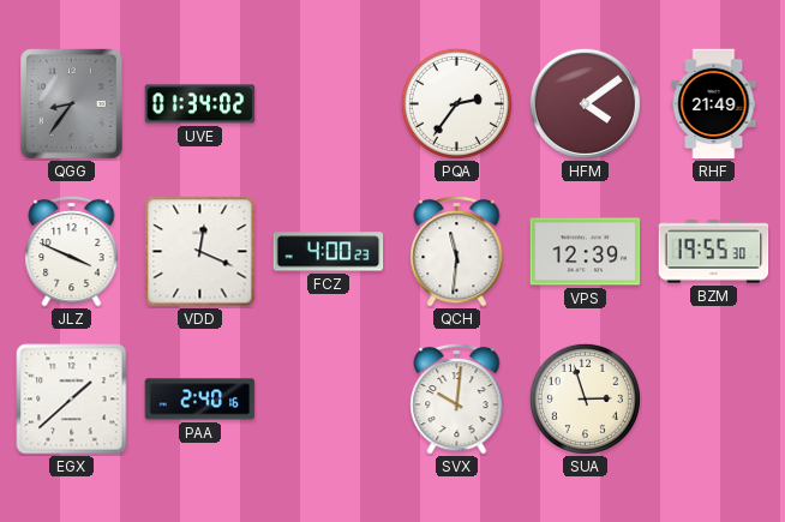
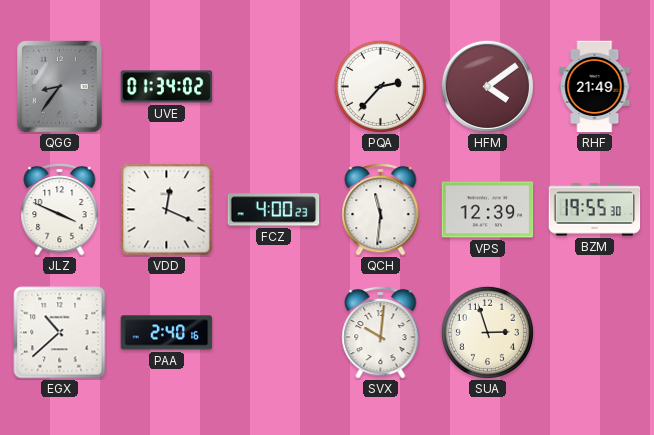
PQA: 2:36 -> 2:37 (380, 86)
EGX: 1:38 -> 10:38 (60, 333)
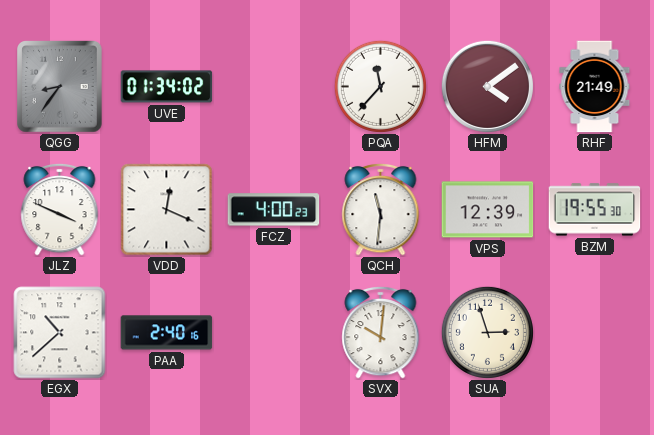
PQA: 2:37 -> 11:37 (380, 86)
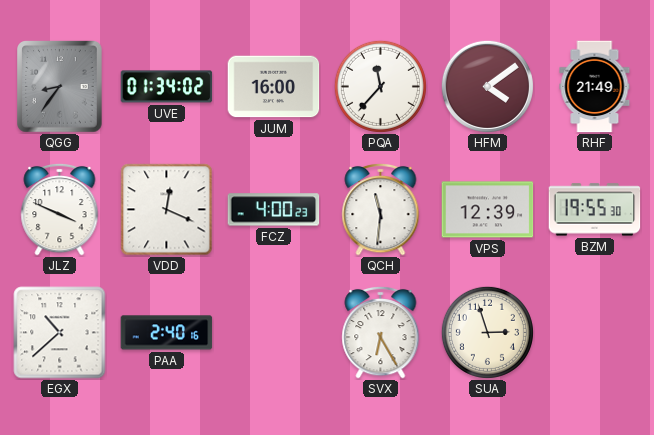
JUM: none -> 16:00 (274, 87)
SVX: 10:01 -> 6:25 (381, 332)
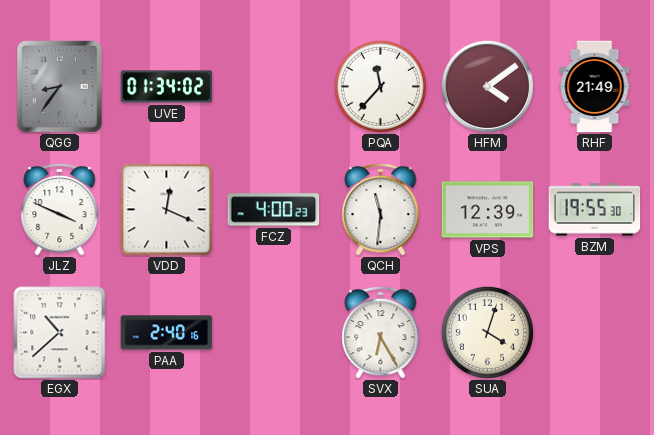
JUM: 16:00 -> none (274, 87)
SUA: 2:57 -> 4:03 (487, 332)
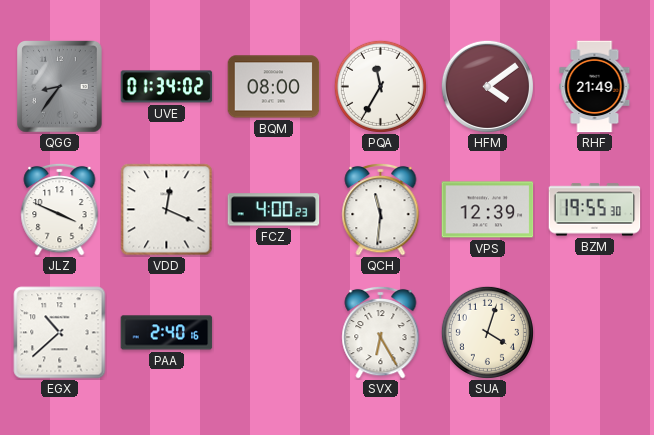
BQM: none -> 08:00 (274, 87)
PQA: 11:37 -> 11:35 (380, 86)
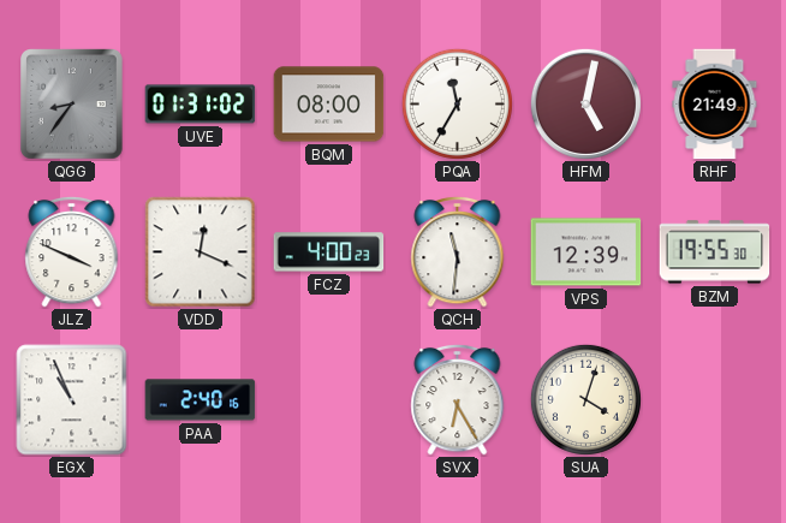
UVE: 01:34 -> 01:31 (201, 105)
HFM: 4:09 -> 5:02 (585, 103)
EGX: 10:38 -> 10:56 (72, 400)
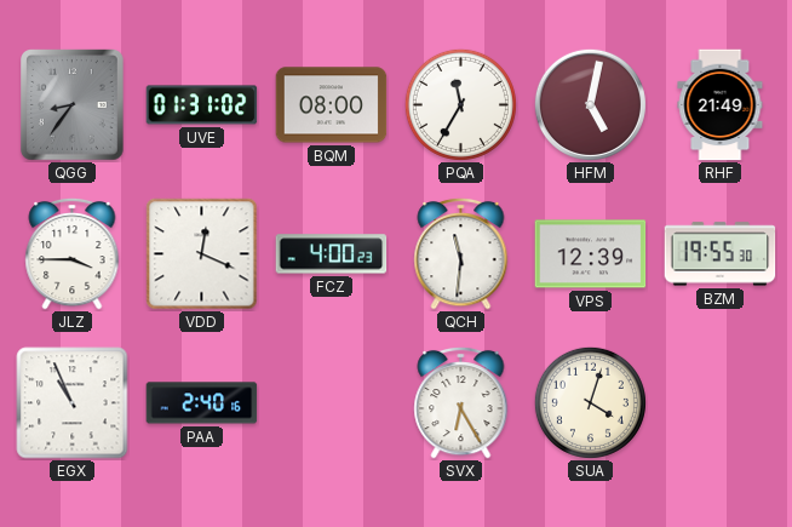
JLZ: 3:49 -> 3:45 (73, 253)
